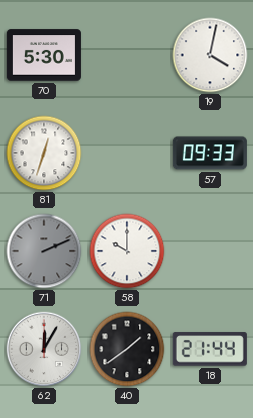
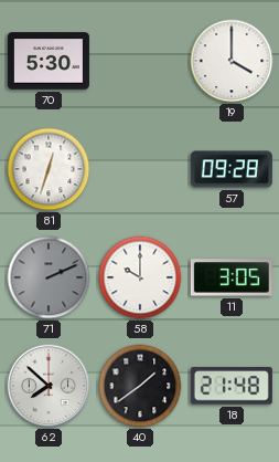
19: 4:02 -> 4:00 (232, 61)
57: 09:33 -> 09:28 (232, 169)
11: none -> 3:05 (232, 277)
62: 12:05 -> 7:52 (49, 386)
18: 21:44 -> 21:48 (232, 386)
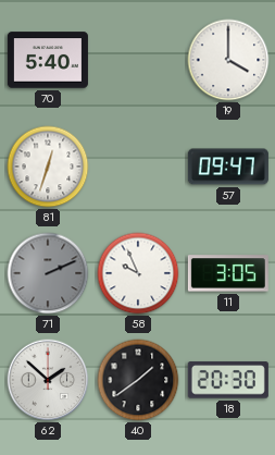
70: 5:30 -> 5:40 (48, 60)
57: 09:28 -> 09:47 (228, 167)
58: 10:00 -> 9:56 (138, 273)
62: 7:52 -> 1:52 (48, 380)
18: 21:48 -> 20:30 (228, 380)
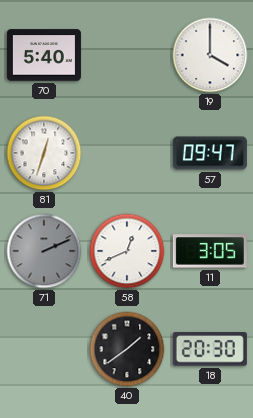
58: 9:56 -> 12:41 (127, 251)
62: 1:52 -> none (48, 380)
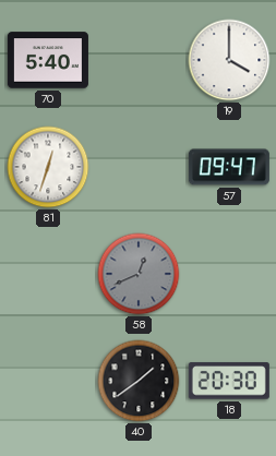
71: 2:11 -> none (44, 251)
58 dial: white -> grey (139, 274)
11: 3:05 -> none (210, 251)
